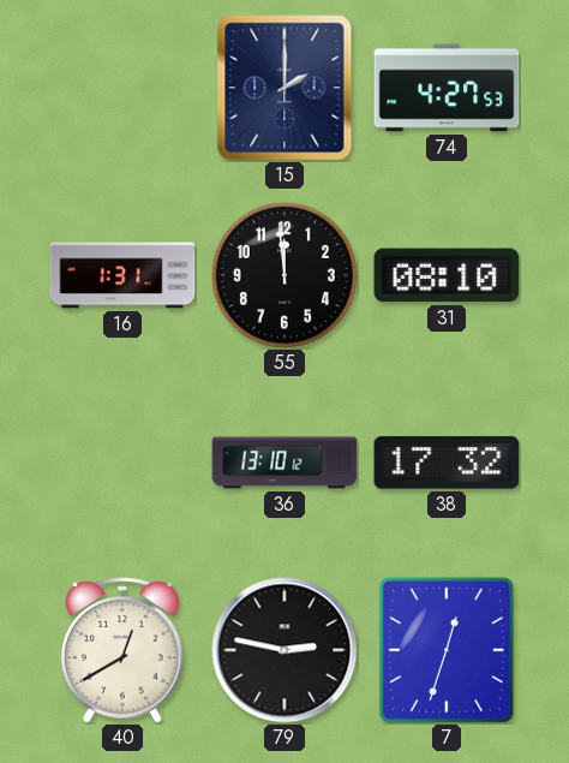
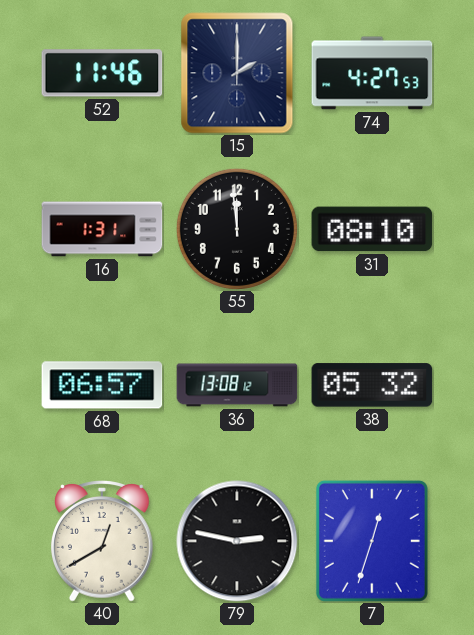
52: none -> 11:46 (102, 73)
68: none -> 06:57 (102, 385)
36: 13:10 -> 13:08 (237, 385)
38: 17:32 -> 05:32 (372, 385)
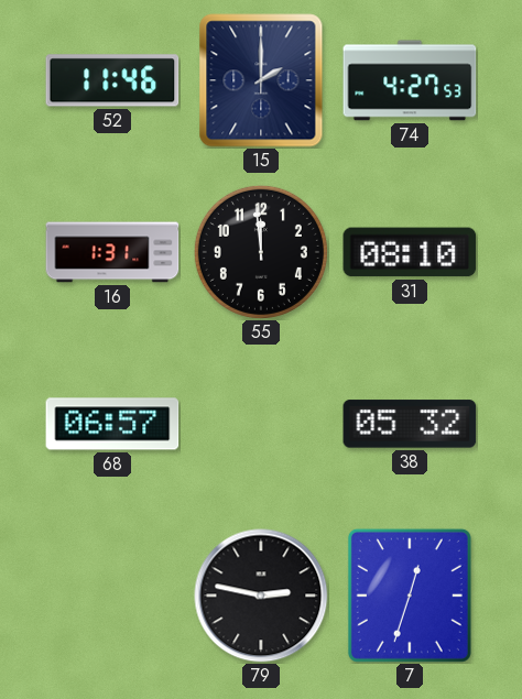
36: 13:08 -> none (237, 385)
40: 12:40 -> none (103, 541)
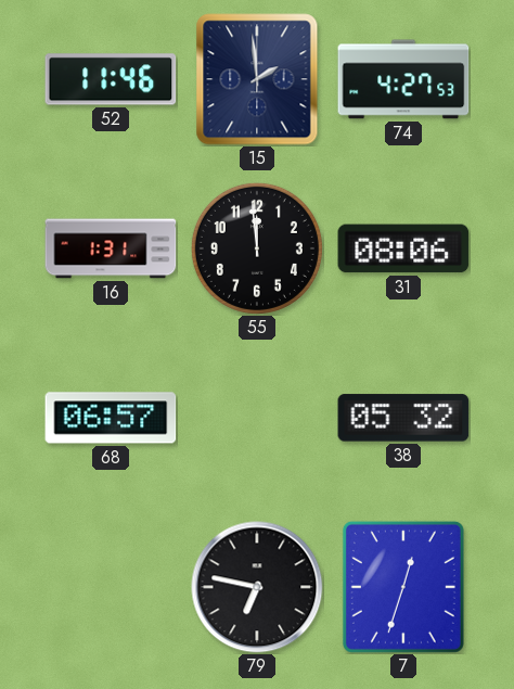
15: 2:00 -> 1:59 (257, 79)
31: 08:10 -> 08:06 (403, 248)
79: 2:47 -> 6:47 (257, 587)
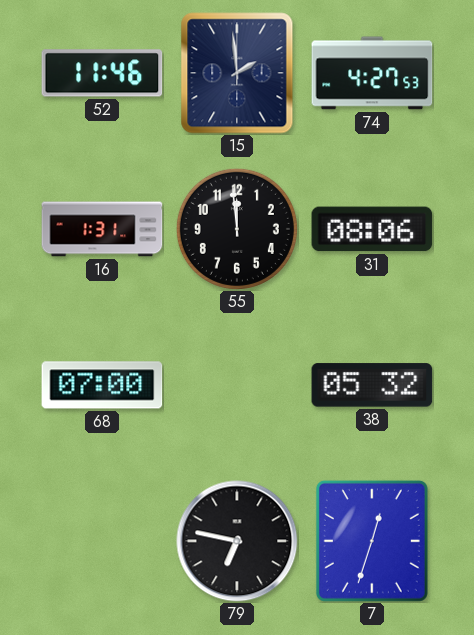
68: 06:57 -> 07:00 (102, 385)
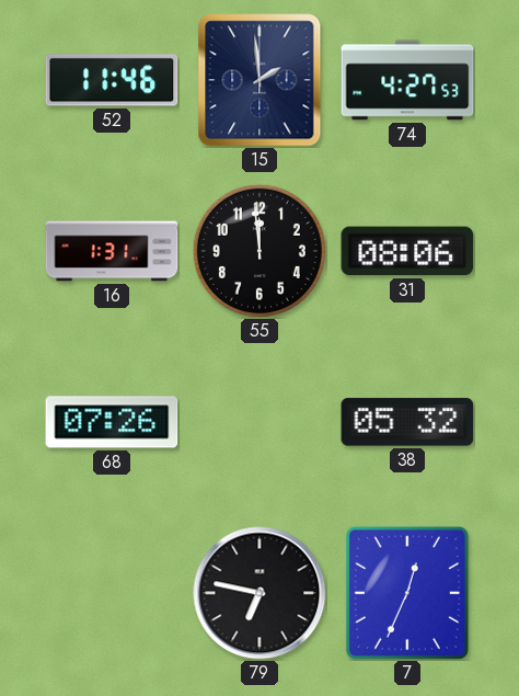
68: 07:00 -> 07:26 (112, 422)
7: 12:33 -> 12:34 (407, 593)
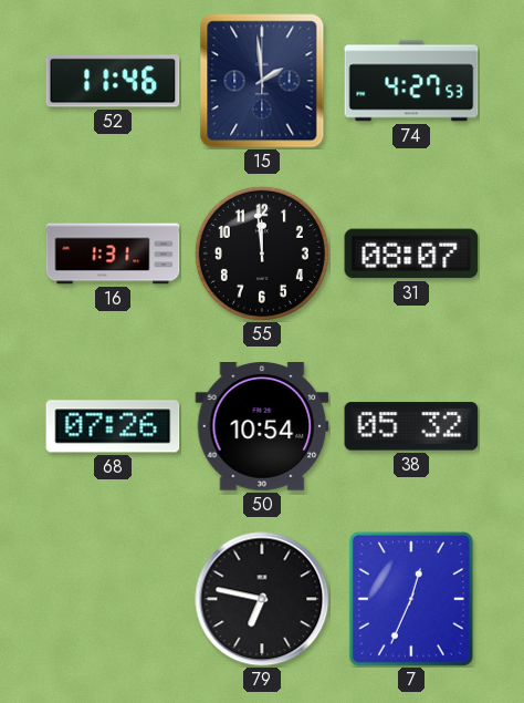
31: 08:06 -> 08:07 (411, 254)
50: none -> 10:54 (262, 427)
